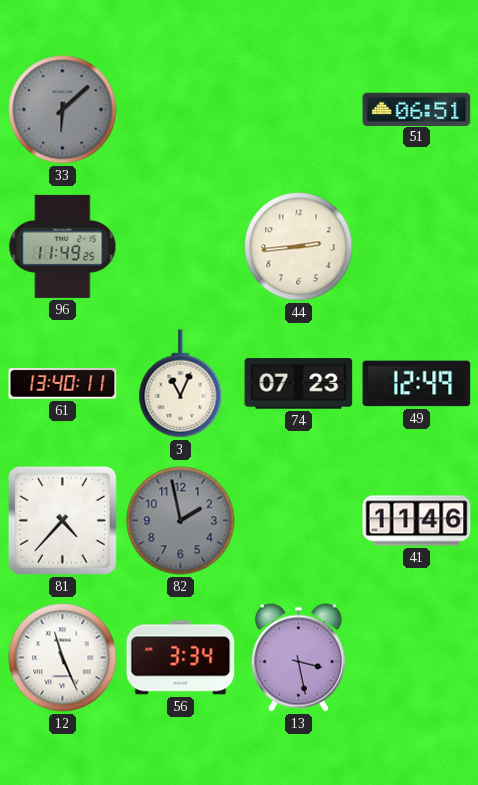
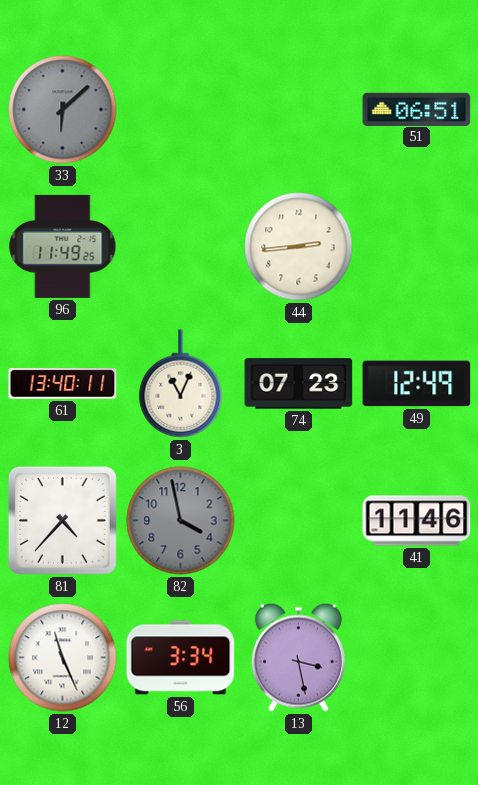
82: 1:58 -> 3:58 (181, 521)
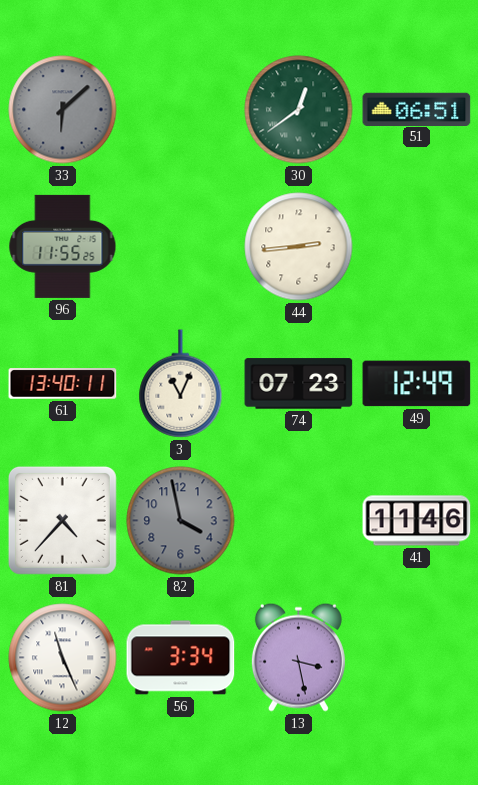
30: none -> 12:39 (299, 110)
96: 11:49 -> 11:55 (63, 246)
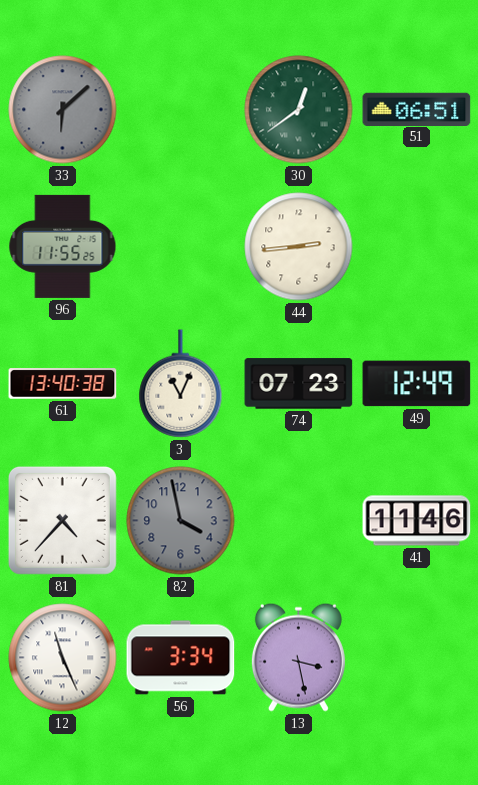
61: 13:40:11 -> 13:40:38 (63, 384)
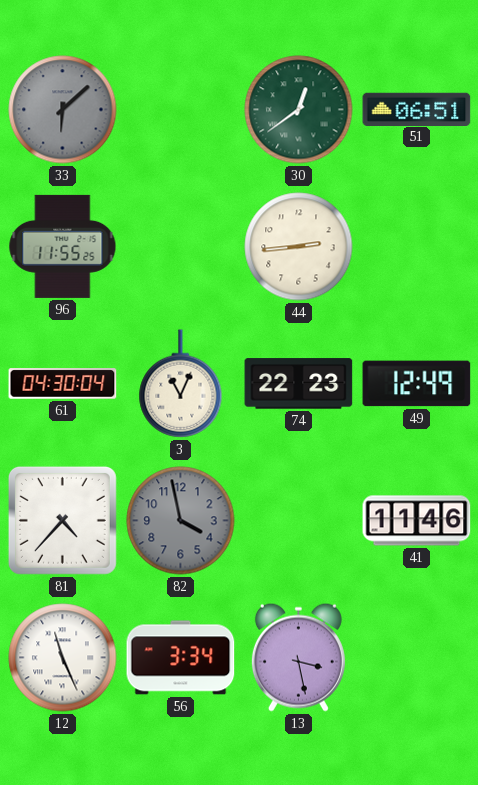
61: 13:40 -> 04:30 (63, 384)
74: 07:23 -> 22:23 (299, 384)
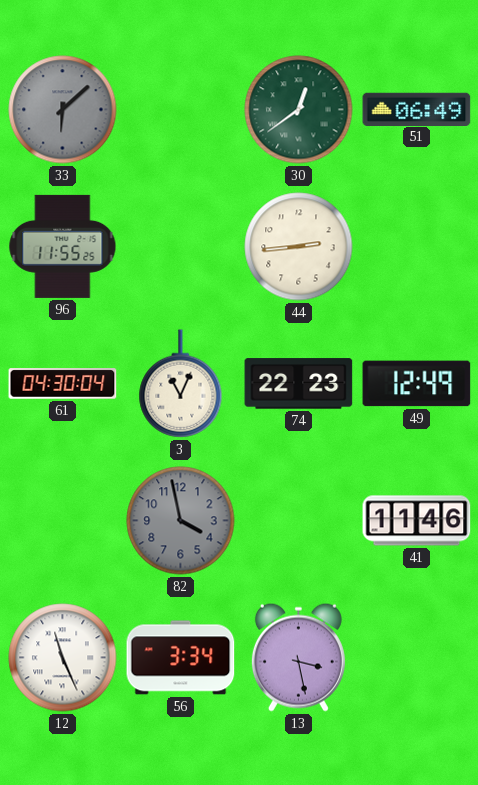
51: 06:51 -> 06:49 (417, 109)
81: 4:37 -> none (62, 520)
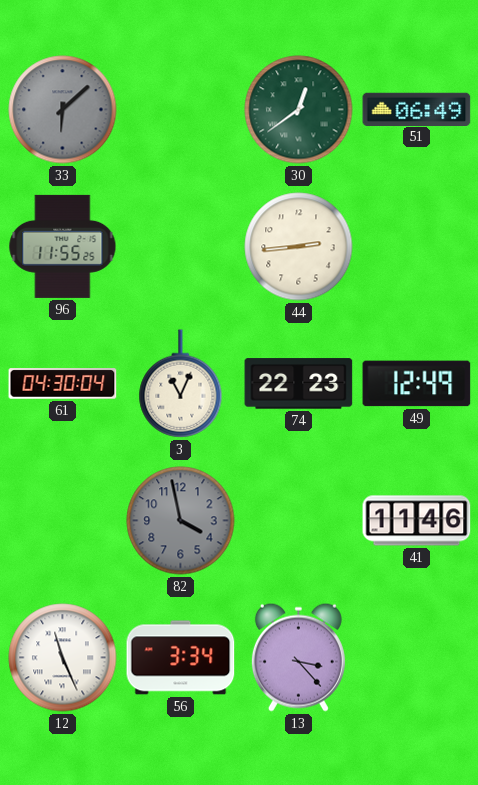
13: 3:28 -> 3:23 (298, 657)
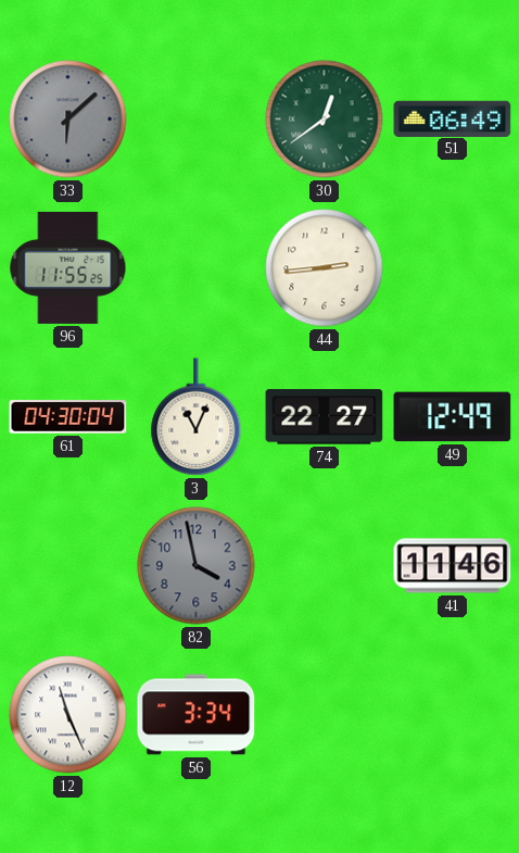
74: 22:23 -> 22:27 (325, 417)
13: 3:23 -> none (298, 657)
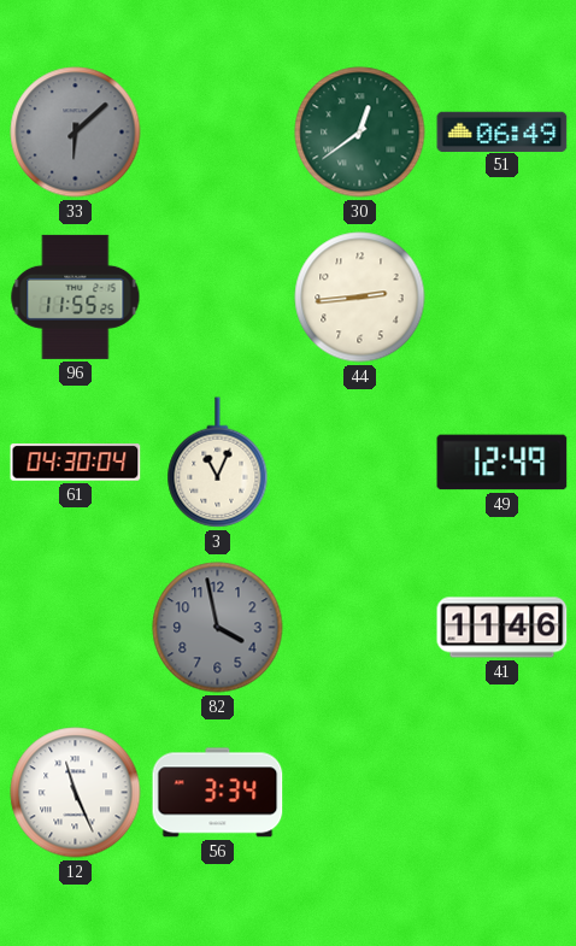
74: 22:27 -> none (325, 417)
